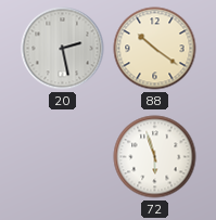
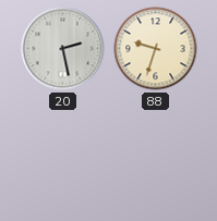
88: 10:21 -> 9:33 (156, 49)
72: 5:57 -> none (155, 157)
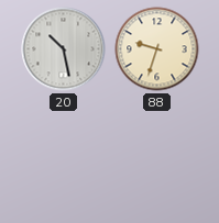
20: 2:28 -> 10:28 (64, 49)
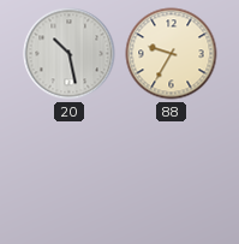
88: 9:33 -> 9:35 (172, 54)
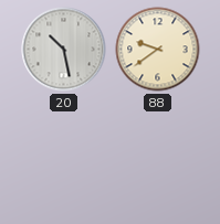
88: 9:35 -> 9:39 (158, 50)
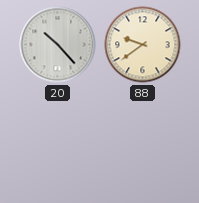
20: 10:28 -> 10:23 (58, 45)
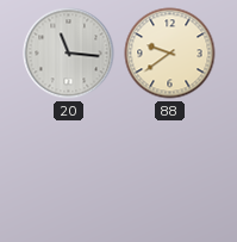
20: 10:23 -> 11:16 (69, 54)
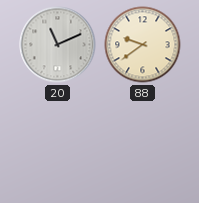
20: 11:16 -> 11:11 (58, 45)
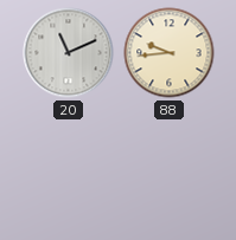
88: 9:39 -> 9:44 (170, 53)
